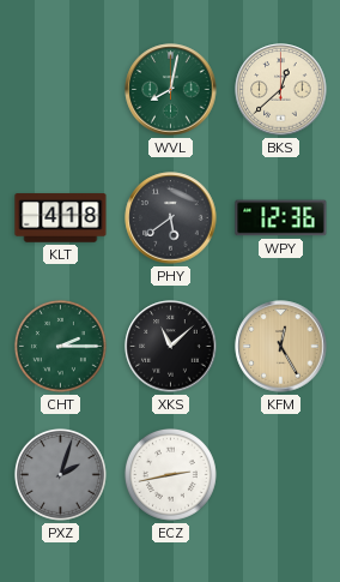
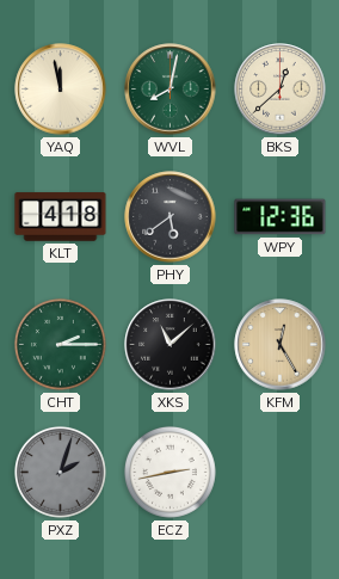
YAQ: none -> 11:58 (61, 90)
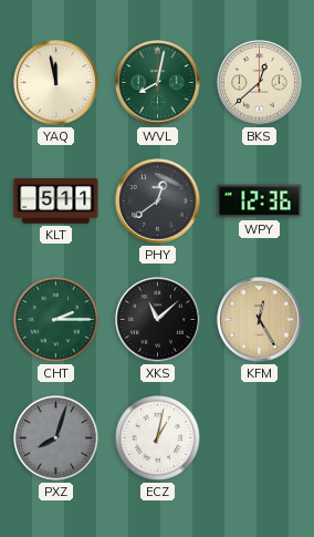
KLT: 4:18 -> 5:11 (56, 202)
PHY: 5:39 -> 12:39 (158, 202)
PXZ: 2:03 -> 8:03 (55, 437)
ECZ: 2:43 -> 1:02 (157, 437)
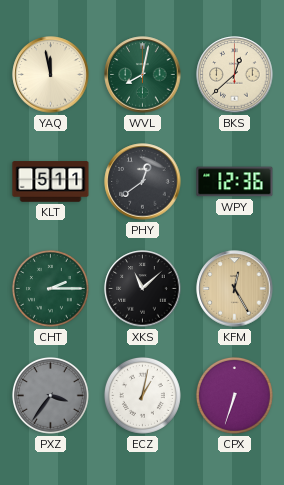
PXZ: 8:03 -> 3:36 (50, 395)
CPX: none -> 6:33 (234, 395)
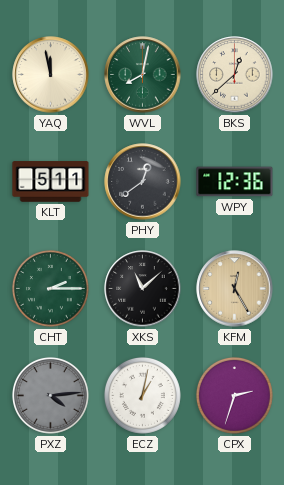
PXZ: 3:36 -> 4:14 (50, 395)
CPX: 6:33 -> 2:33 (234, 395)
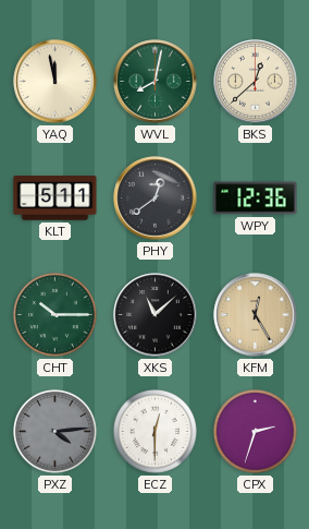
CHT: 2:15 -> 10:15 (54, 314)
ECZ: 1:02 -> 12:30 (154, 431)
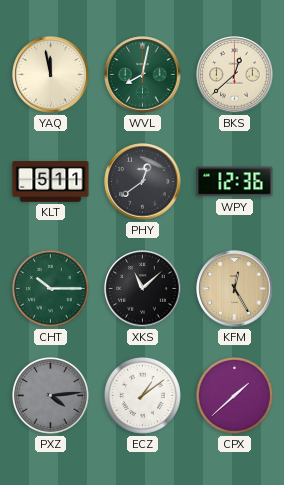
ECZ: 12:30 -> 1:09 (142, 395)
CPX: 2:33 -> 1:38 (234, 395)
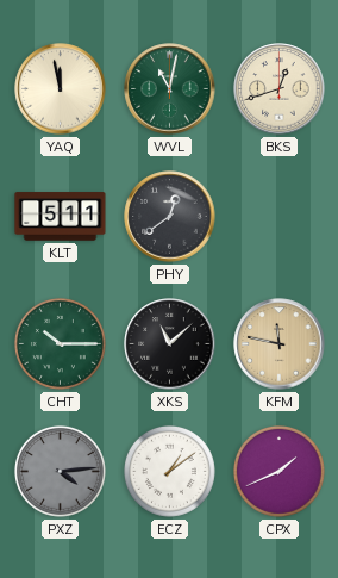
WVL: 8:02 -> 11:02 (170, 89)
BKS: 12:38 -> 12:42 (280, 89)
WPY: 12:36 -> none (235, 182)
KFM: 12:25 -> 11:47 (280, 344)
CPX: 1:38 -> 1:41 (278, 471)
